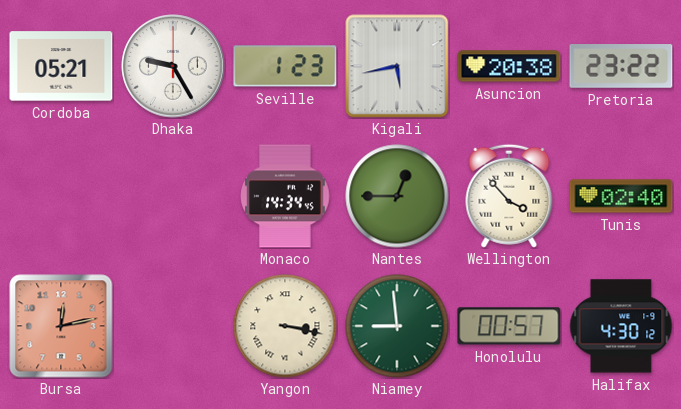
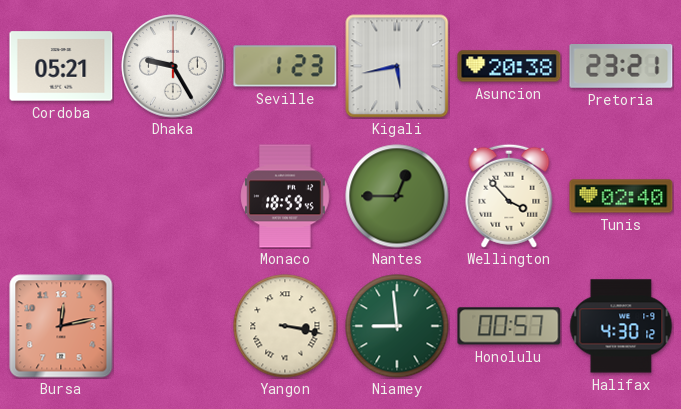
Pretoria: 23:22 -> 23:21 (621, 67)
Monaco: 14:34 -> 18:59 (285, 196)
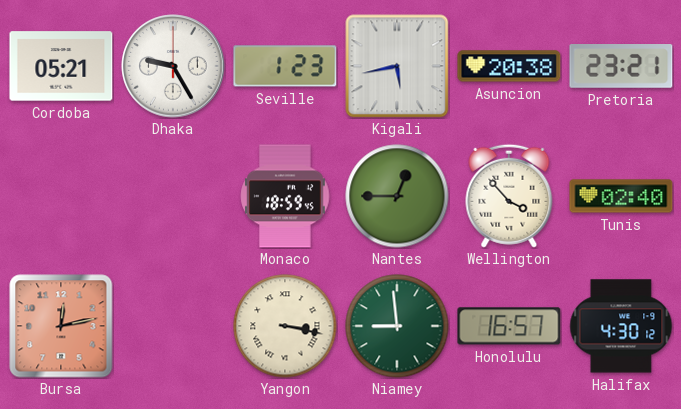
Honolulu: 00:57 -> 16:57 (509, 326)
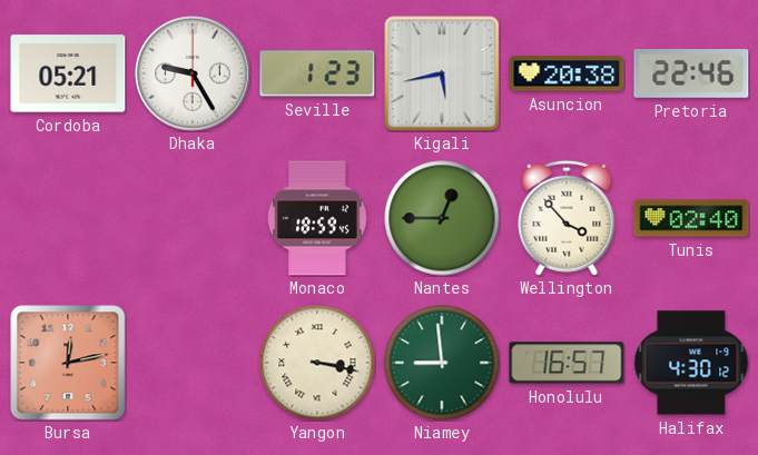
Pretoria: 23:21 -> 22:46 (691, 75)
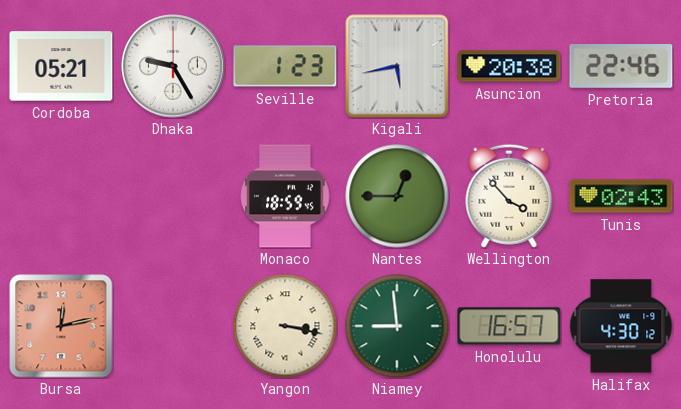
Tunis: 02:40 -> 02:43 (621, 196)
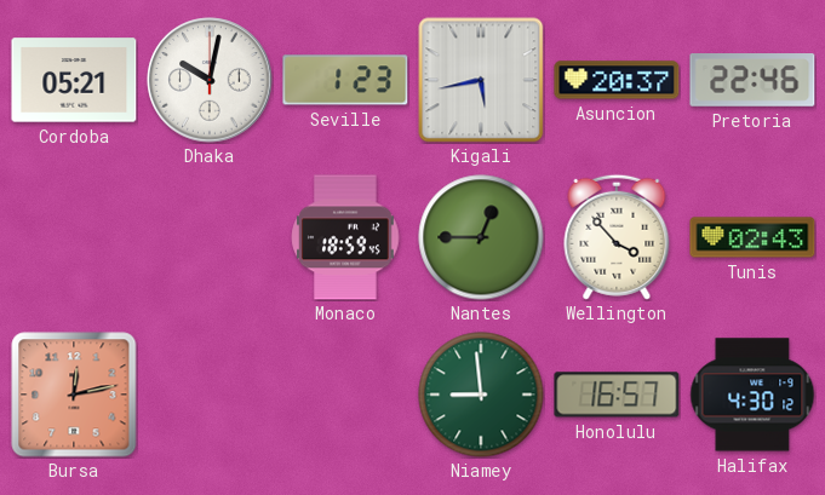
Dhaka: 9:25 -> 10:02 (210, 80)
Asuncion: 20:38 -> 20:37 (617, 80)
Yangon: 3:17 -> none (285, 326)
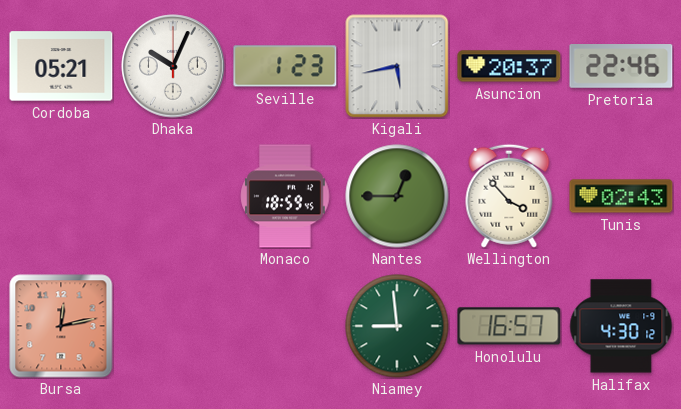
Dhaka: 10:02 -> 10:04 (173, 66)
